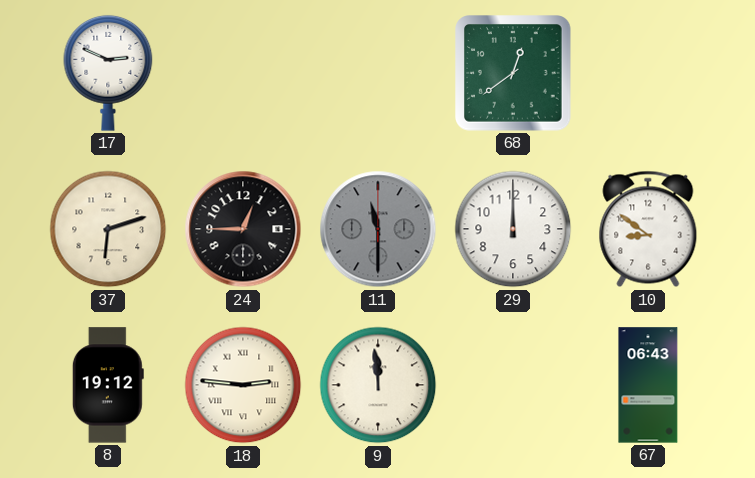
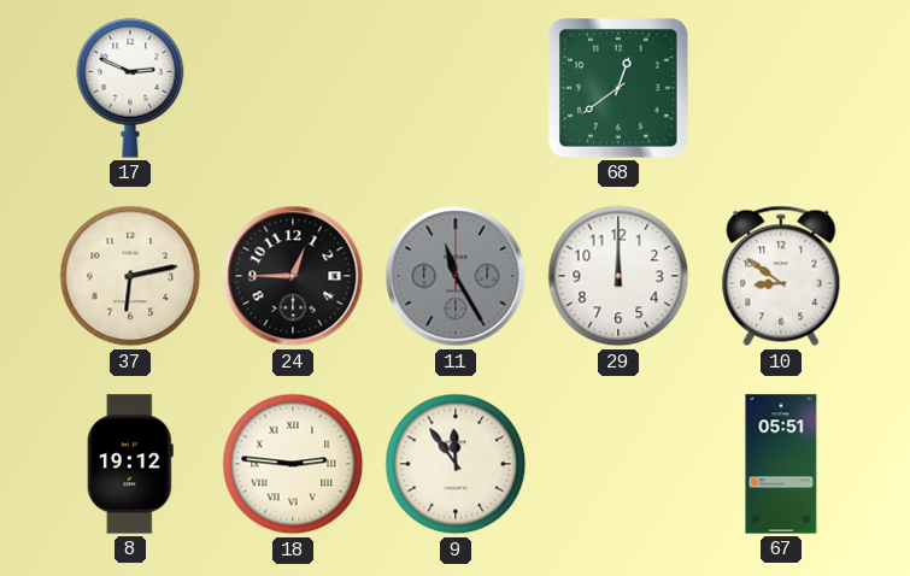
37: 6:12 -> 6:13 (130, 276)
11: 11:30 -> 11:25 (456, 276)
9: 11:59 -> 11:54 (456, 464)
67: 06:43 -> 05:51 (781, 464)
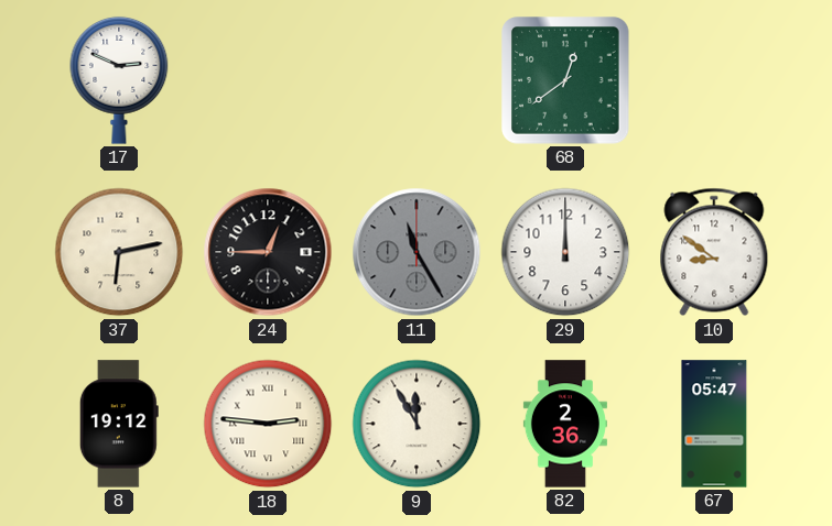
9: 11:54 -> 11:55 (417, 424)
82: none -> 2:36 (565, 424)
67: 05:51 -> 05:47 (714, 424)
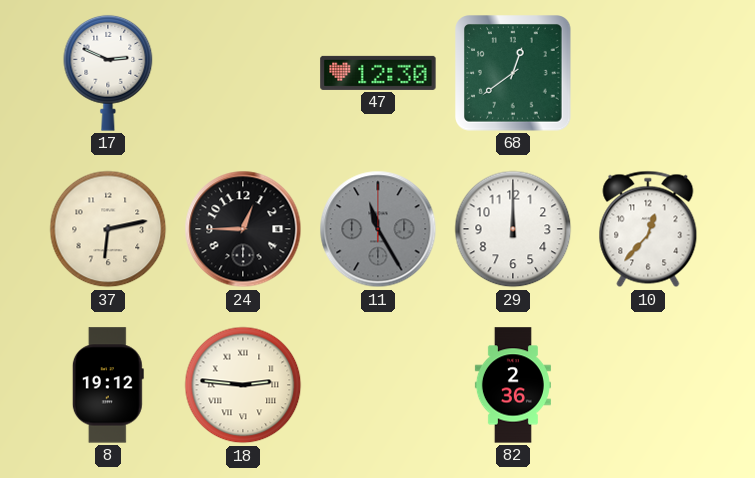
47: none -> 12:30 (378, 73)
10: 8:51 -> 12:37 (648, 229)
9: 11:55 -> none (417, 424)
67: 05:47 -> none (714, 424)
